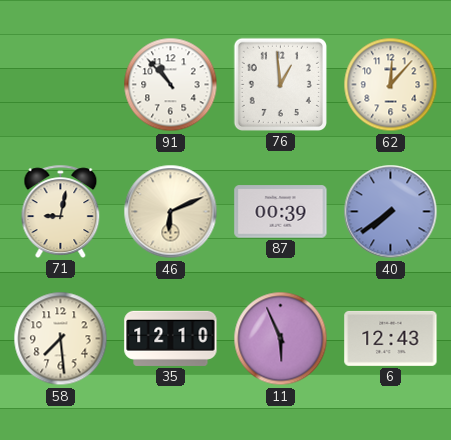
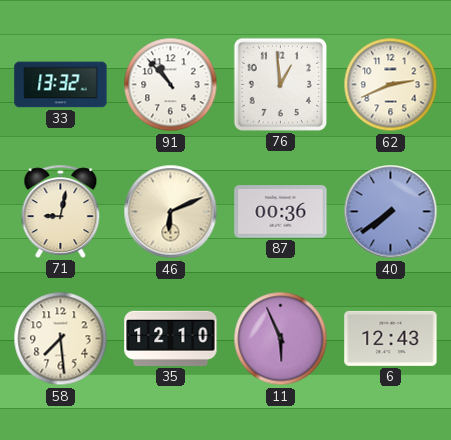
33: none -> 13:32 (61, 85)
62: 12:07 -> 2:41 (391, 85)
87: 00:39 -> 00:36 (281, 212)
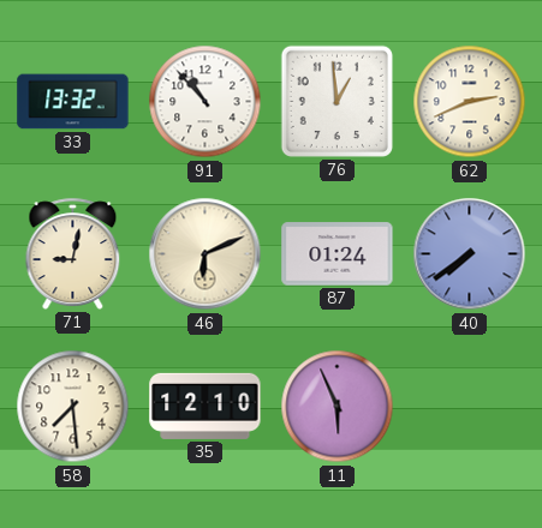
87: 00:36 -> 01:24 (338, 254)
6: 12:43 -> none (391, 338)
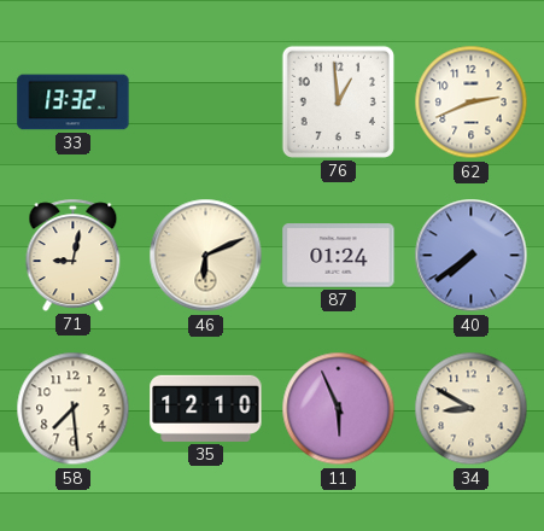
91: 10:53 -> none (206, 102)
34: none -> 8:50 (472, 409)
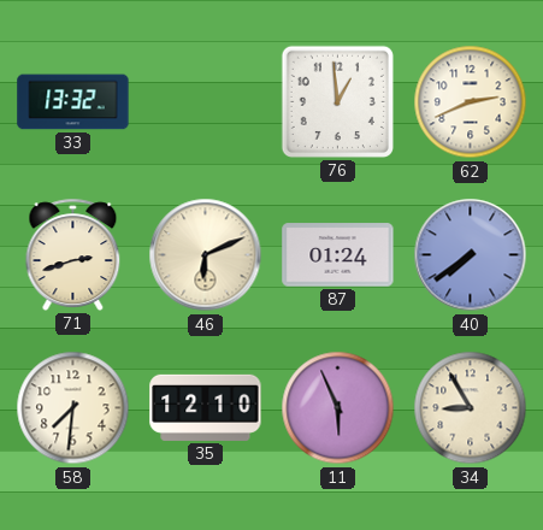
71: 9:02 -> 2:42 (73, 254)
58: 7:29 -> 7:31 (73, 408)
34: 8:50 -> 8:55 (471, 408)
